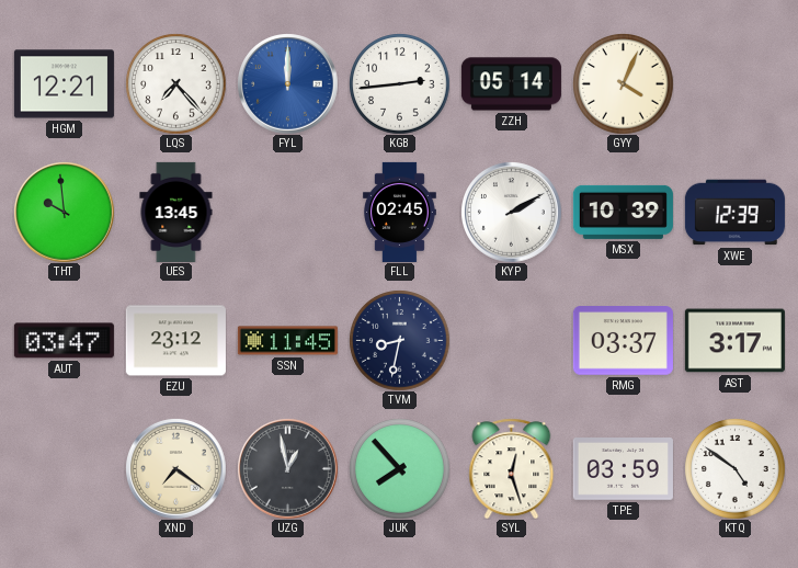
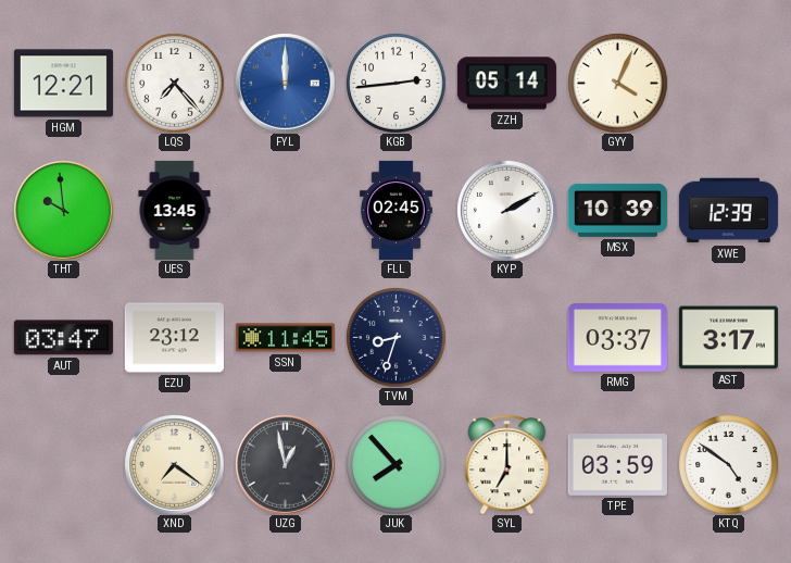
TVM: 8:32 -> 8:33 (395, 337)
SYL: 12:27 -> 7:00 (507, 464)
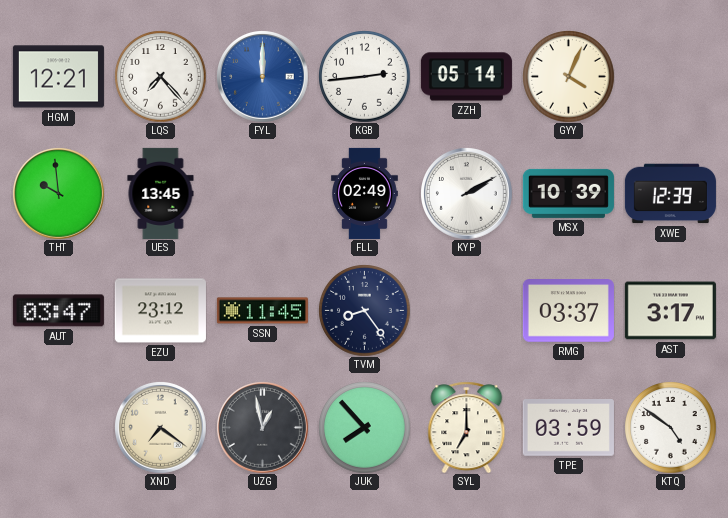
FLL: 02:45 -> 02:49 (364, 193)
TVM: 8:33 -> 8:24 (364, 310)
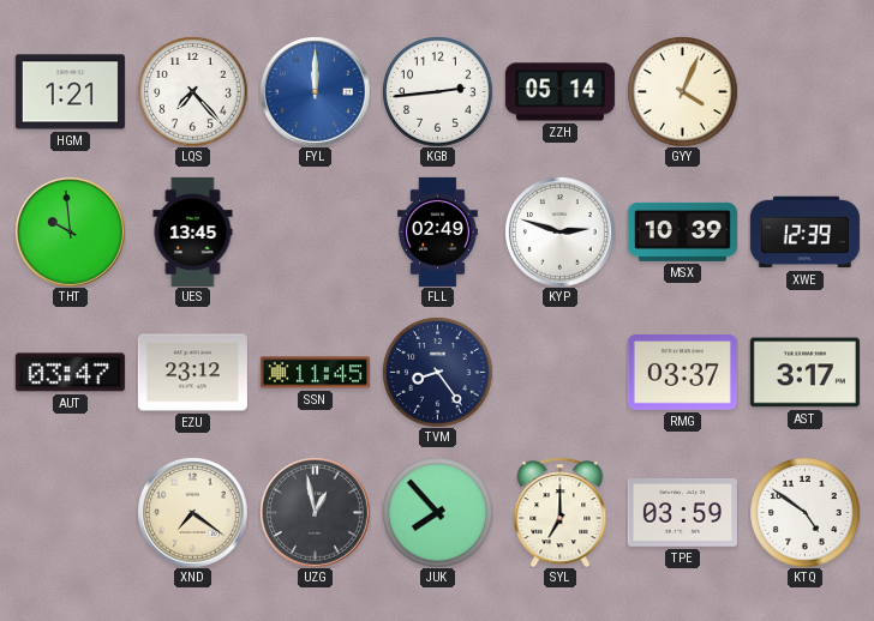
HGM: 12:21 -> 1:21 (70, 92)
KYP: 2:10 -> 2:48 (561, 233)
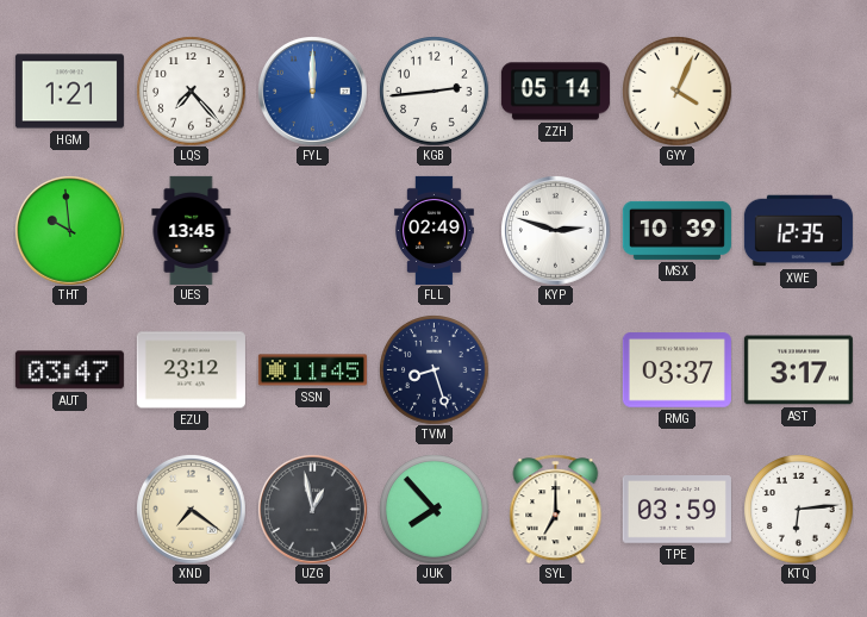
XWE: 12:39 -> 12:35 (798, 231)
TVM: 8:24 -> 8:27 (433, 369)
KTQ: 4:51 -> 6:14 (798, 509)
